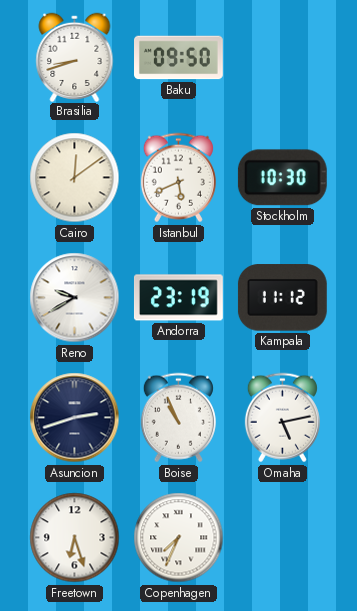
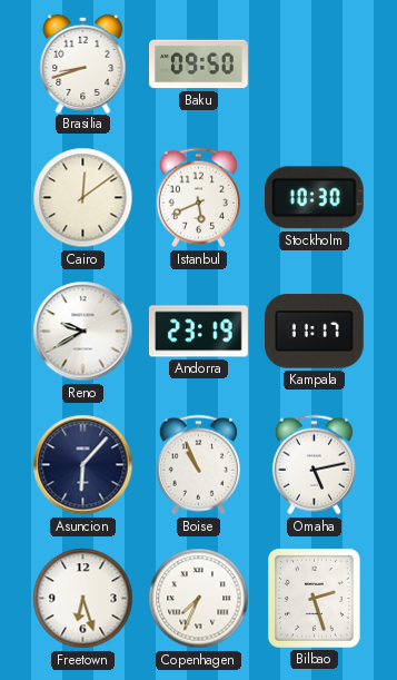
Kampala: 11:12 -> 11:17 (314, 332)
Asuncion: 2:42 -> 6:07 (83, 465)
Bilbao: none -> 2:27 (314, 598)
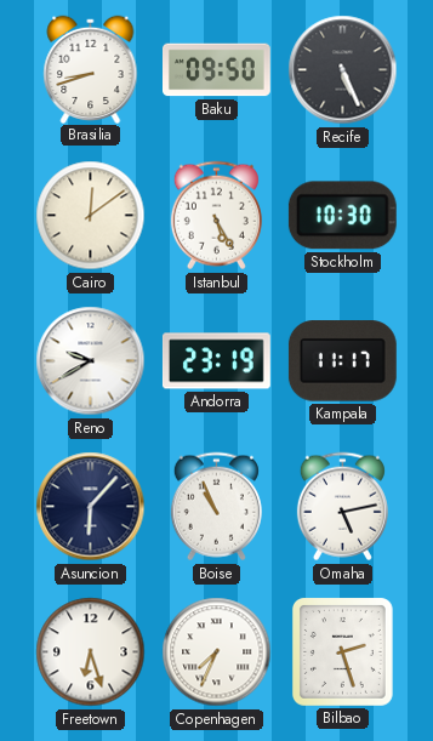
Recife: none -> 5:26 (343, 70)
Istanbul: 5:41 -> 5:25 (216, 216)
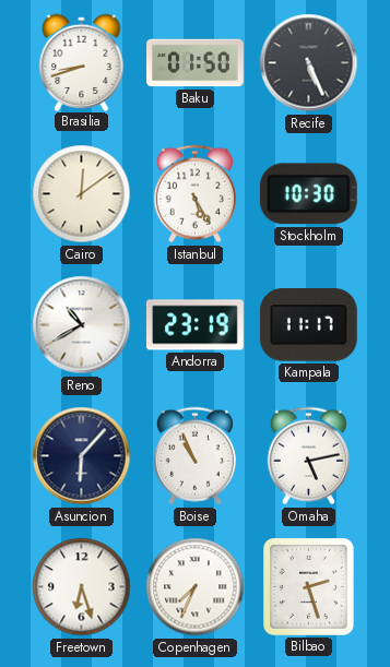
Baku: 09:50 -> 01:50 (196, 63)
Reno: 9:40 -> 10:40 (82, 325)
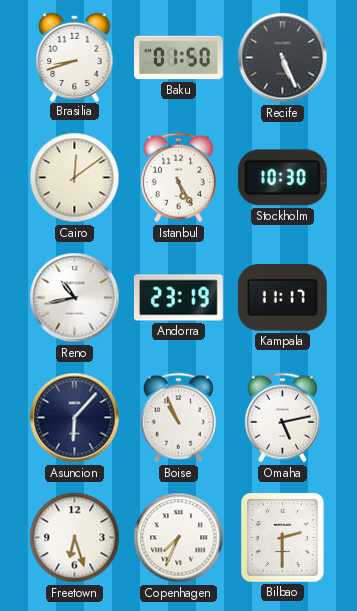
Reno: 10:40 -> 10:43 (75, 298)
Bilbao: 2:27 -> 2:30 (282, 537)
